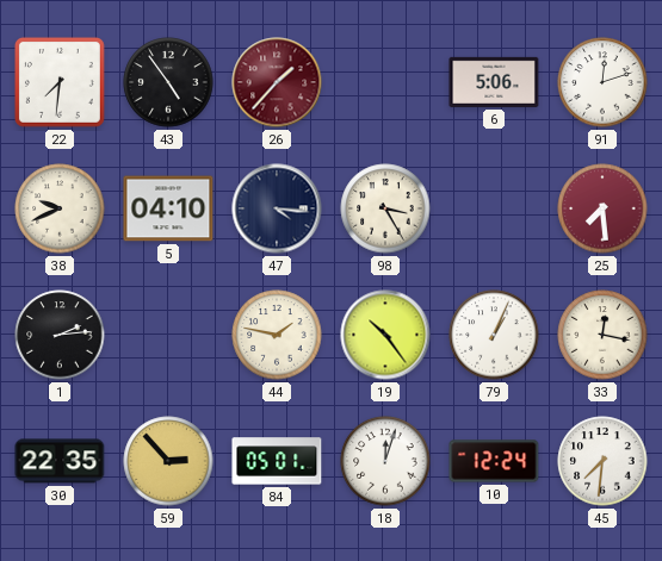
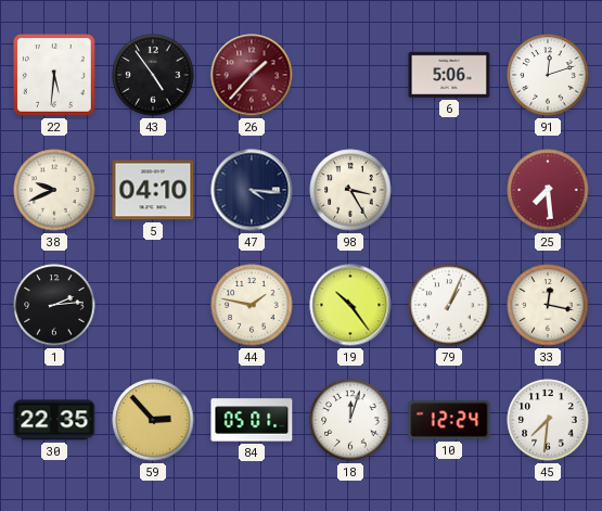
22: 7:31 -> 5:31 (54, 75)
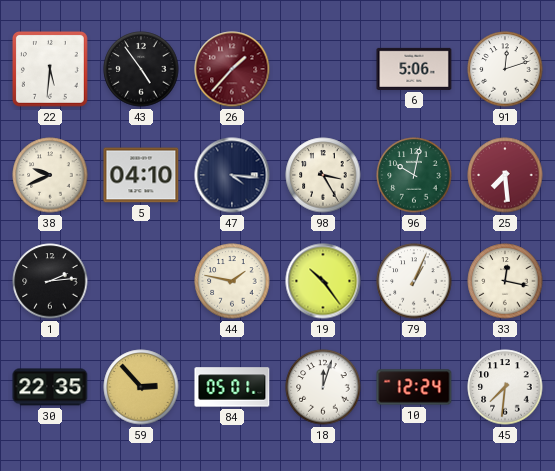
96: none -> 10:02 (414, 175)
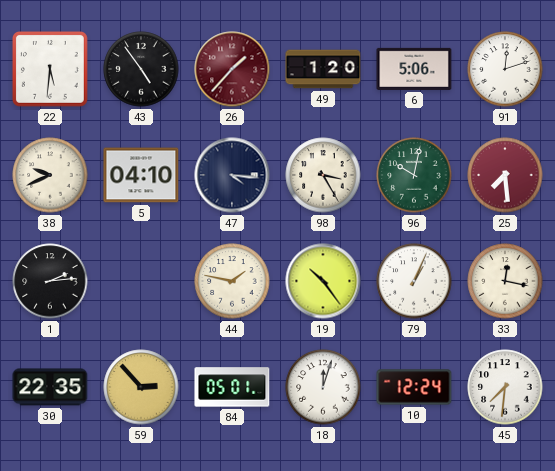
49: none -> 1:20 (323, 69)
